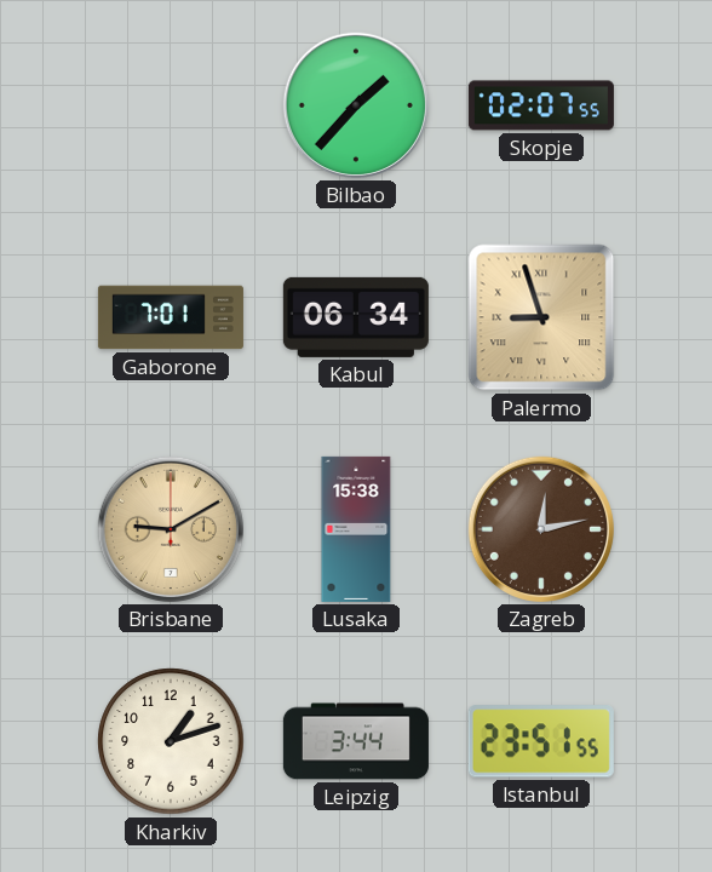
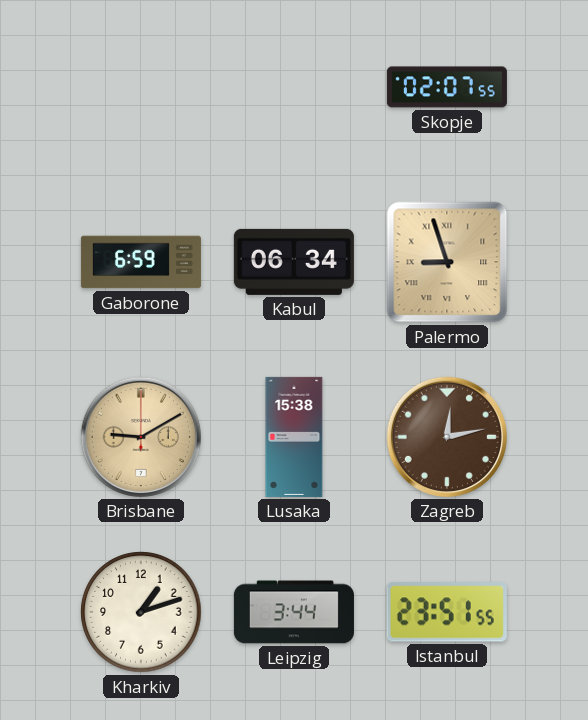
Bilbao: 1:37 -> none (356, 105)
Gaborone: 7:01 -> 6:59 (141, 262)
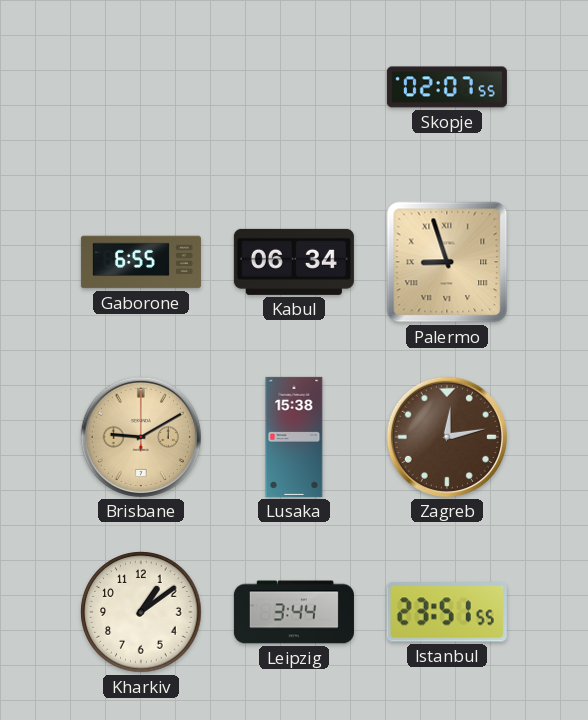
Gaborone: 6:59 -> 6:55 (141, 262)
Kharkiv: 1:12 -> 1:09 (141, 612)
